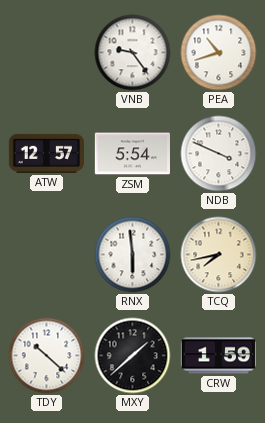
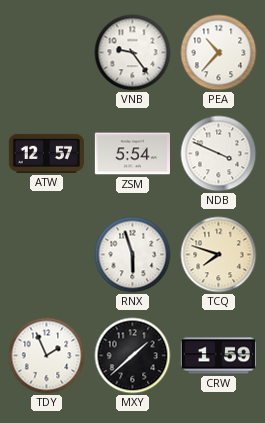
PEA: 10:42 -> 10:37 (219, 53)
RNX: 5:59 -> 5:57 (133, 255)
TCQ: 7:43 -> 7:48 (219, 255)
TDY: 10:22 -> 1:56 (47, 356)
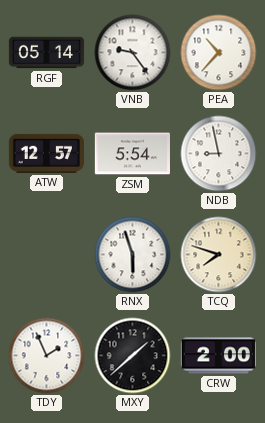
RGF: none -> 05:14 (46, 53)
NDB: 3:49 -> 8:58 (219, 154)
CRW: 1:59 -> 2:00 (218, 356)
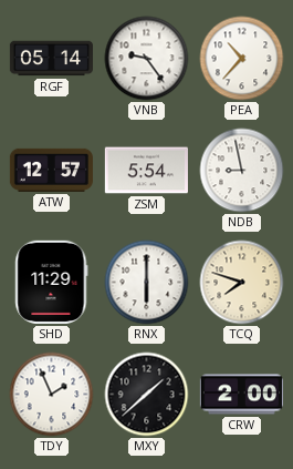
SHD: none -> 11:29 (52, 282)
RNX: 5:57 -> 6:00 (147, 283)
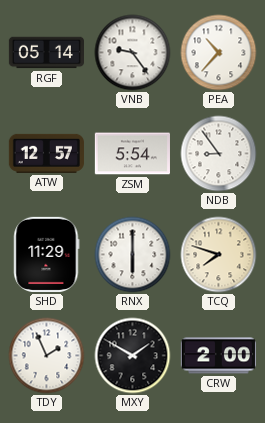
NDB: 8:58 -> 8:54 (219, 154)
MXY: 1:38 -> 1:50 (133, 356)
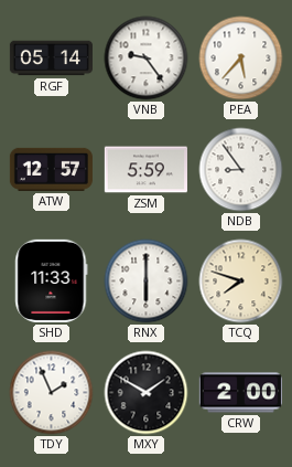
PEA: 10:37 -> 5:37 (241, 59)
ZSM: 5:54 -> 5:59 (145, 170)
SHD: 11:29 -> 11:33 (52, 280)
